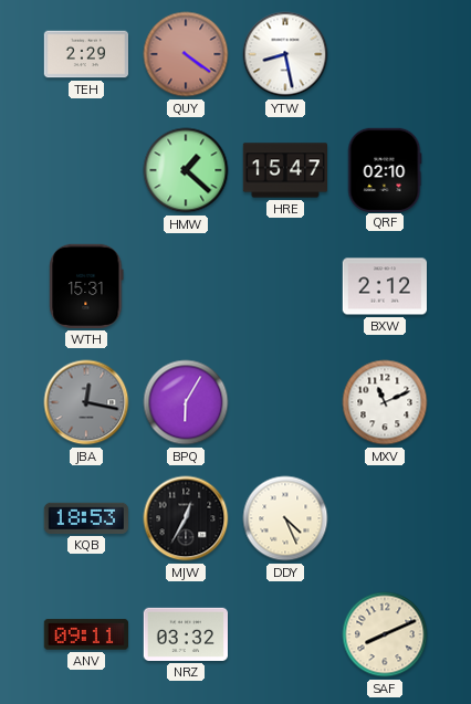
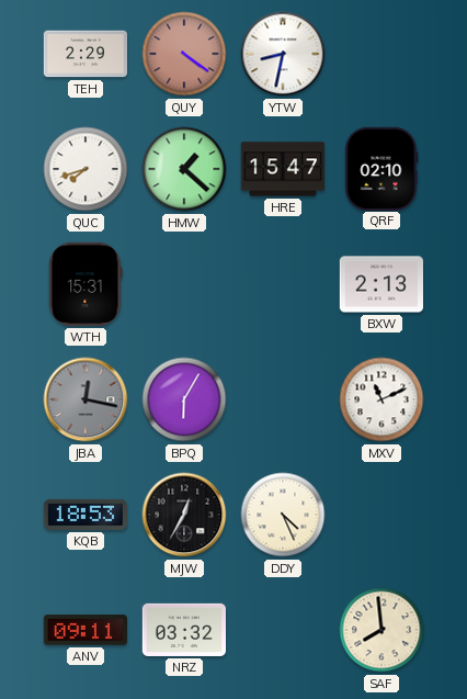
YTW: 8:28 -> 8:32 (283, 54)
QUC: none -> 7:42 (86, 169)
BXW: 2:12 -> 2:13 (380, 284)
SAF: 8:11 -> 7:59 (381, 630)
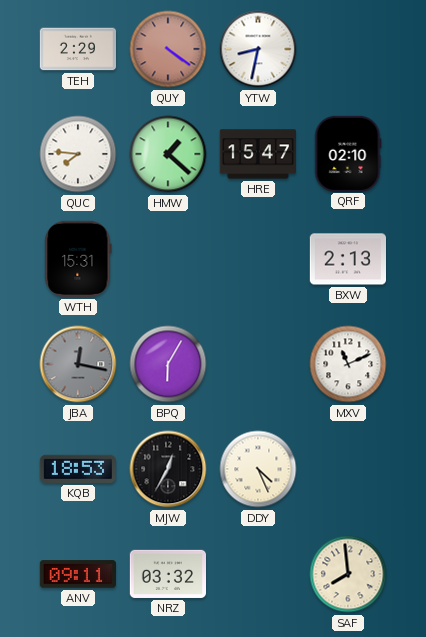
QUC: 7:42 -> 7:46 (78, 154)
